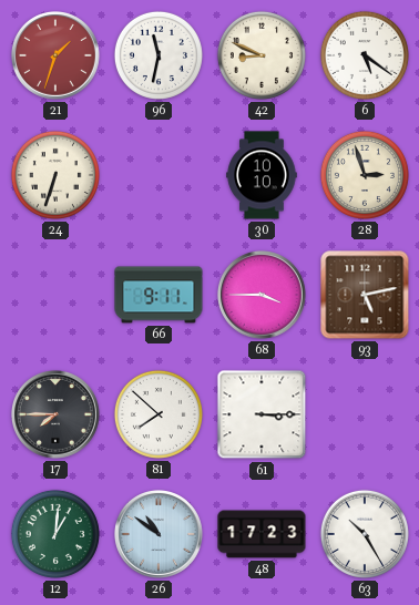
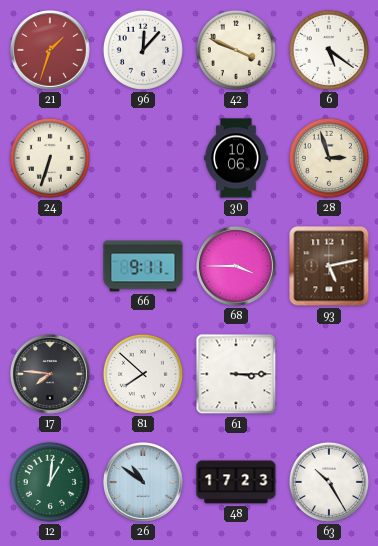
96: 11:32 -> 12:07 (143, 50)
42: 8:49 -> 3:49 (236, 50)
30: 10:10 -> 10:06 (236, 158)
17: 7:45 -> 7:46 (51, 375)
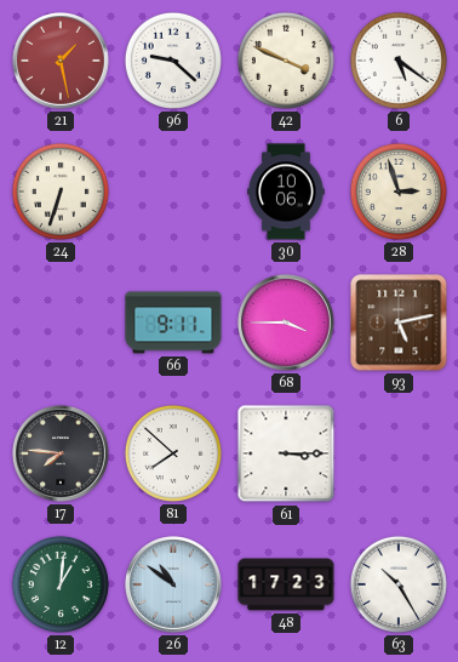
21: 1:33 -> 1:28 (62, 62)
96: 12:07 -> 9:22 (173, 61)
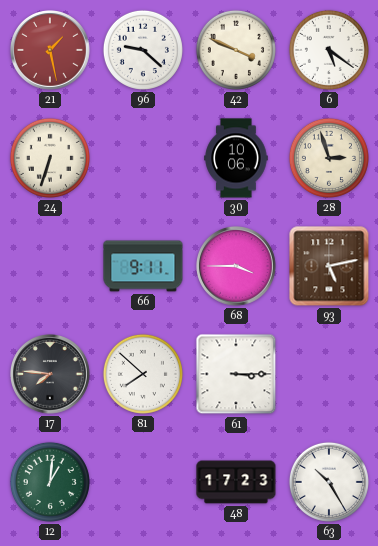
26: 10:51 -> none (174, 586)
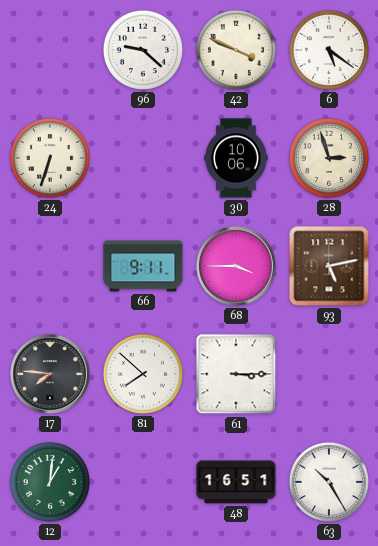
21: 1:28 -> none (51, 51)
48: 17:23 -> 16:51 (236, 482)
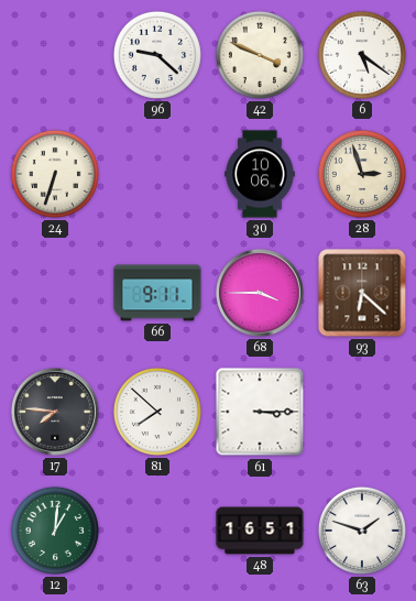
93: 5:13 -> 6:22 (362, 293)
63: 10:25 -> 1:48 (362, 531)
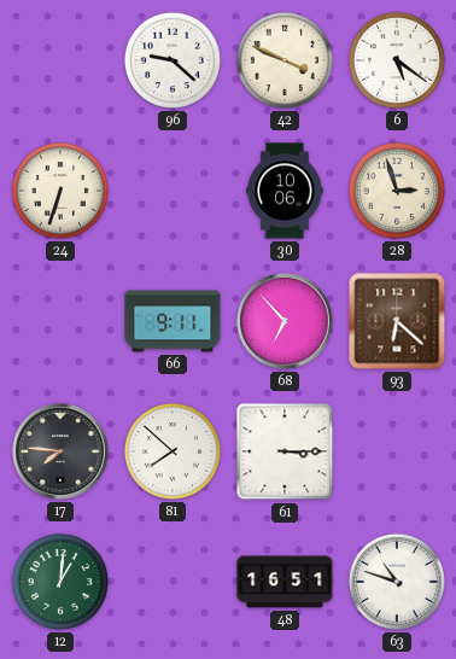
68: 3:45 -> 6:53 (286, 322)
63: 1:48 -> 10:48 (397, 582)
